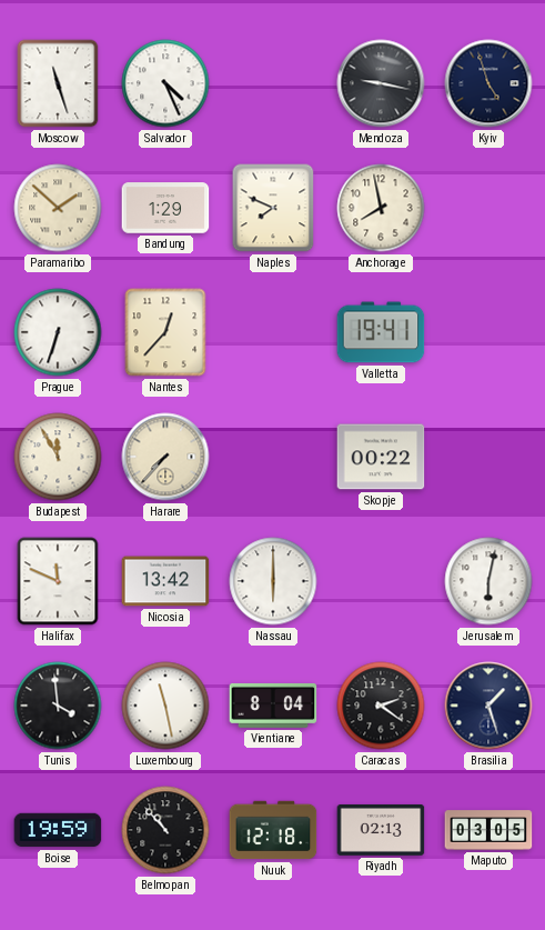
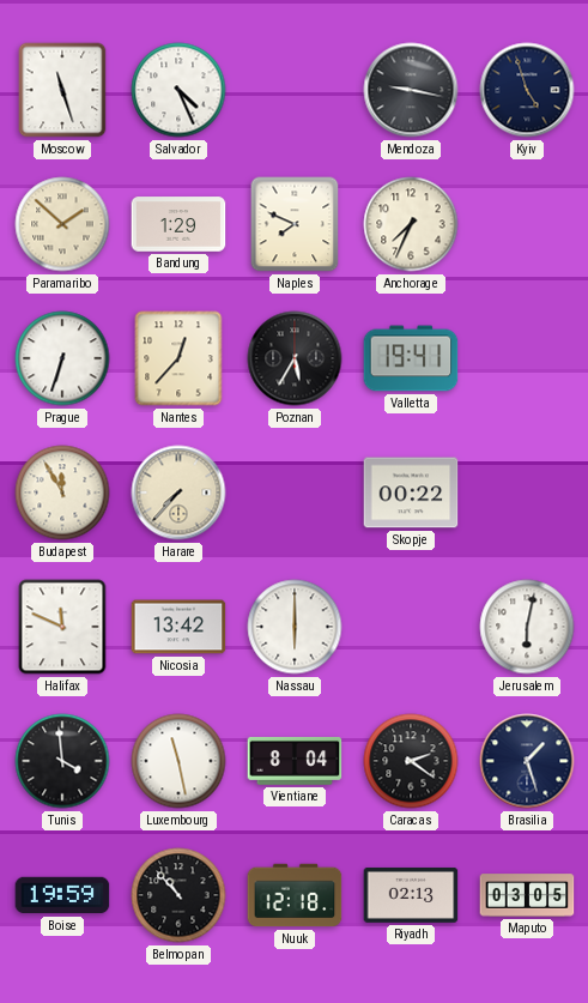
Anchorage: 7:58 -> 7:34 (411, 224)
Poznan: none -> 5:35 (295, 358)
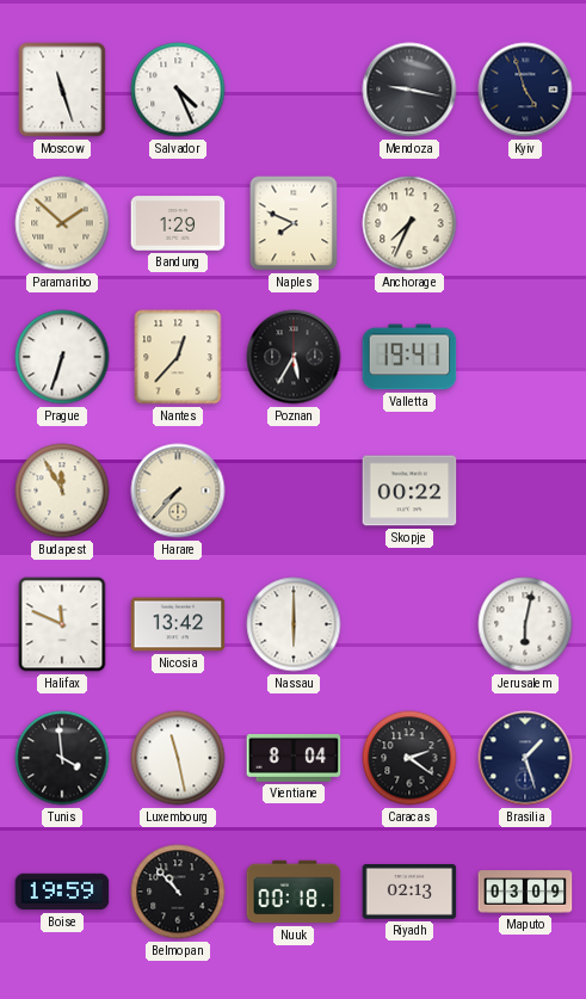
Nuuk: 12:18 -> 00:18 (294, 892)
Maputo: 03:05 -> 03:09 (525, 892)
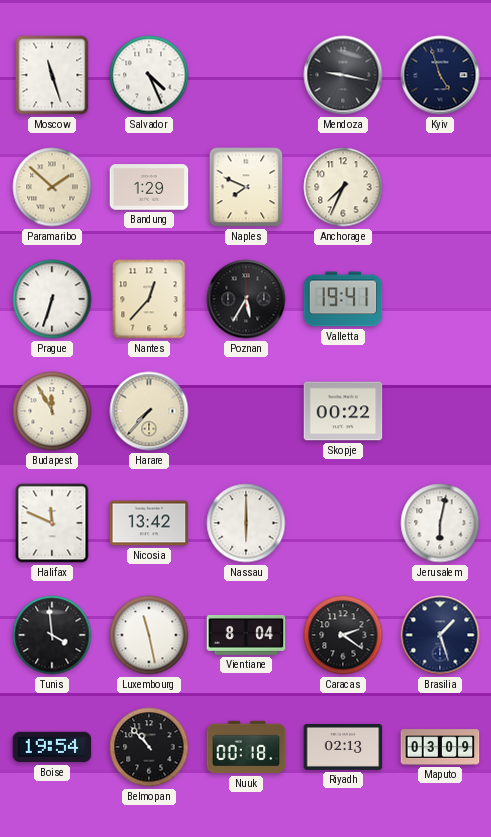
Boise: 19:59 -> 19:54 (52, 747)
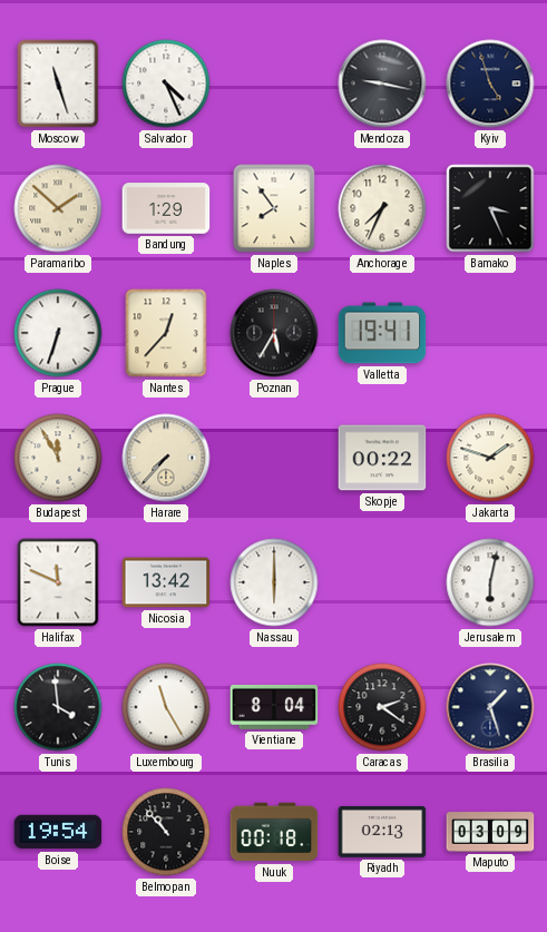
Naples: 7:49 -> 7:54 (274, 208)
Bamako: none -> 3:26 (490, 208)
Jakarta: none -> 1:48 (490, 458)
Luxembourg: 11:28 -> 11:25 (166, 707)
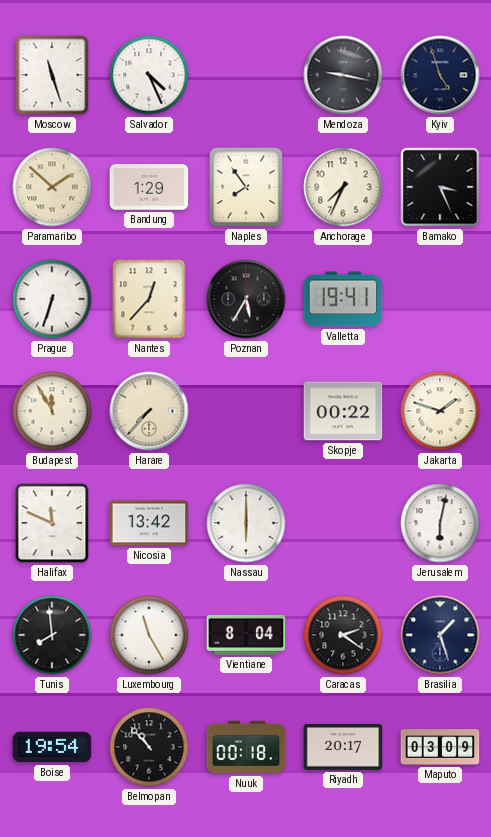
Tunis: 3:59 -> 7:59 (52, 635)
Riyadh: 02:13 -> 20:17 (343, 747)
